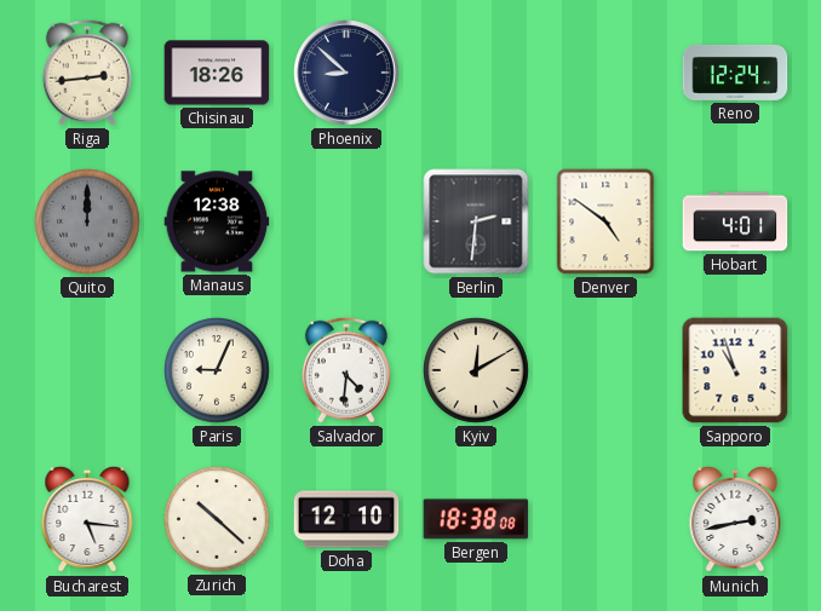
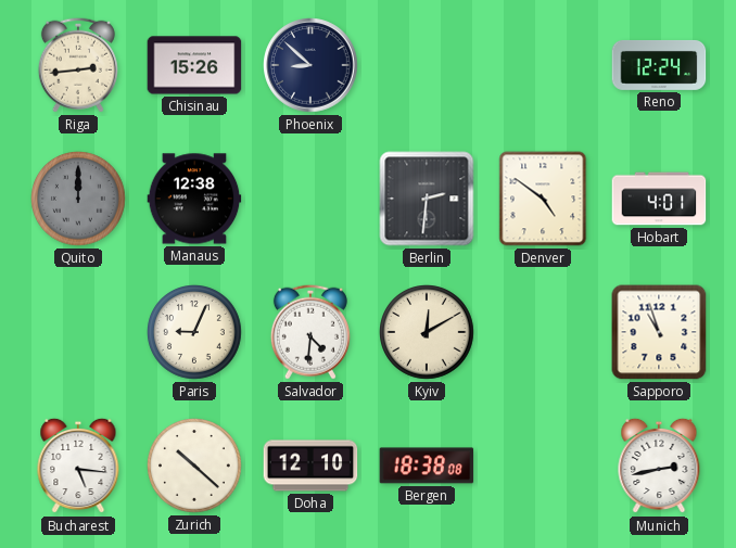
Chisinau: 18:26 -> 15:26 (194, 65)
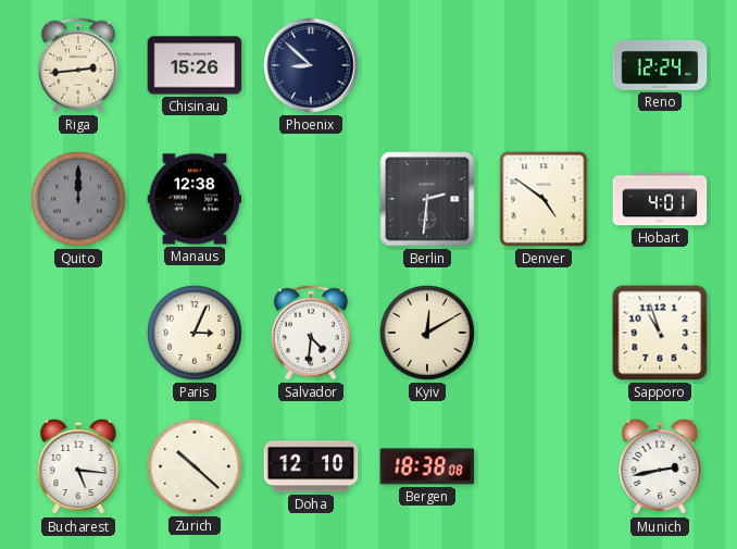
Paris: 9:04 -> 3:04 (196, 334)
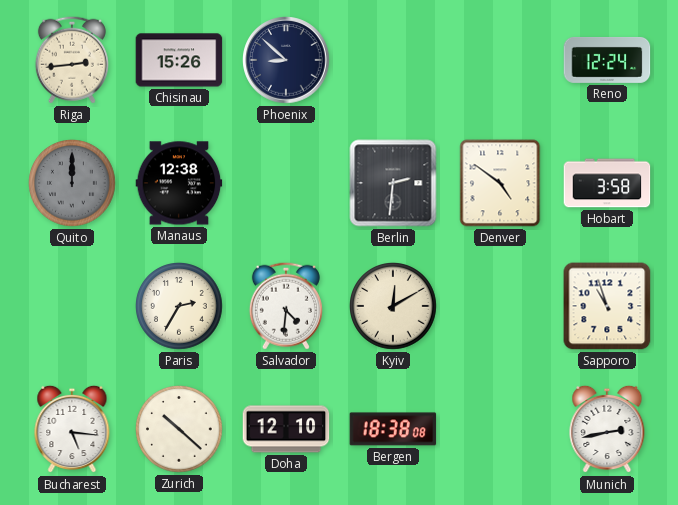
Hobart: 4:01 -> 3:58 (607, 183)
Paris: 3:04 -> 2:35 (180, 307)
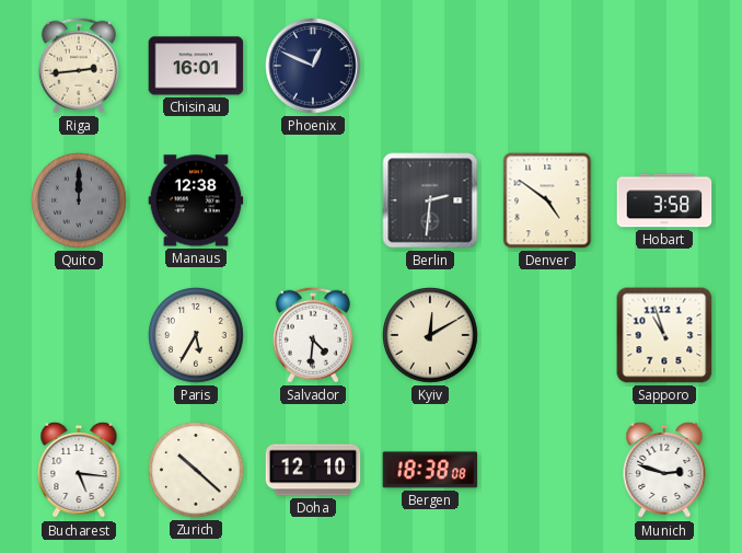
Chisinau: 15:26 -> 16:01 (196, 66)
Phoenix: 8:52 -> 12:49 (313, 66)
Reno: 12:24 -> none (607, 60)
Paris: 2:35 -> 5:35 (197, 336)
Munich: 2:43 -> 2:48 (664, 470)
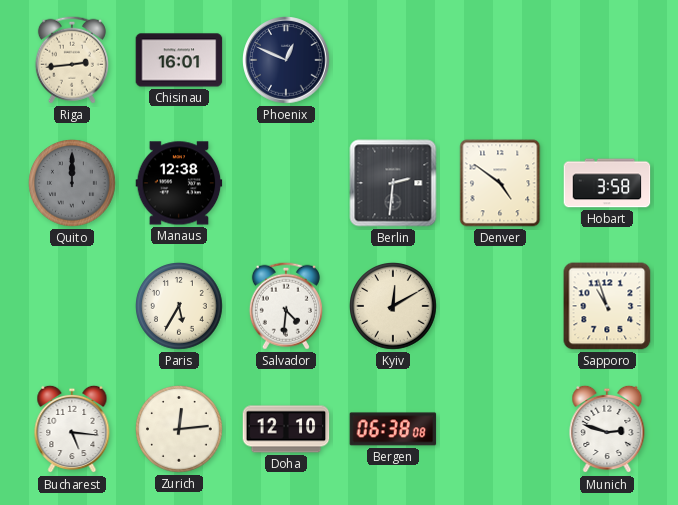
Zurich: 10:22 -> 12:14 (180, 430)
Bergen: 18:38 -> 06:38 (393, 429)
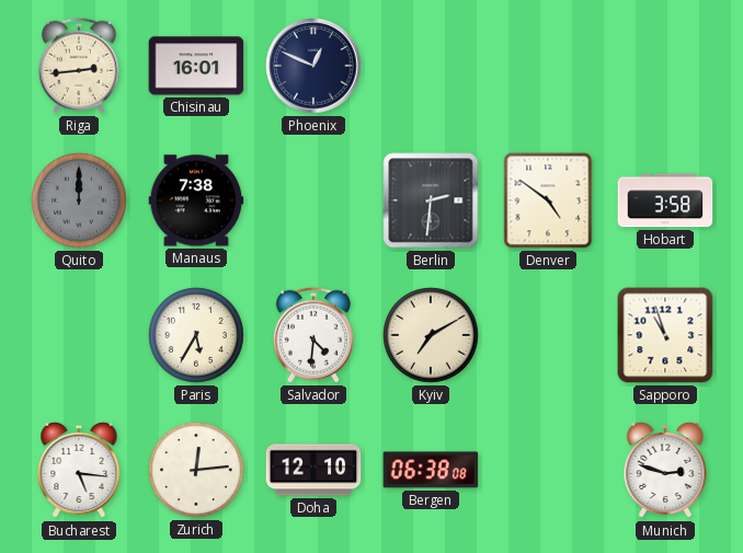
Manaus: 12:38 -> 7:38 (196, 200)
Kyiv: 12:10 -> 7:10 (432, 336)
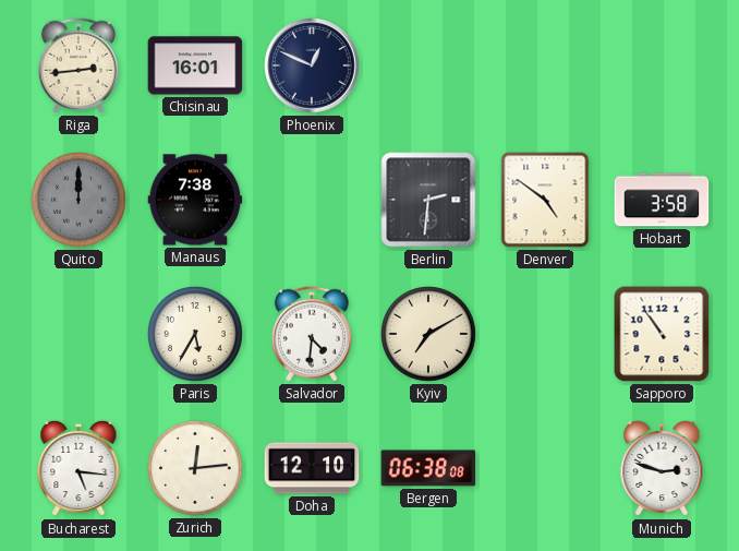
Sapporo: 10:57 -> 10:54 (662, 334)
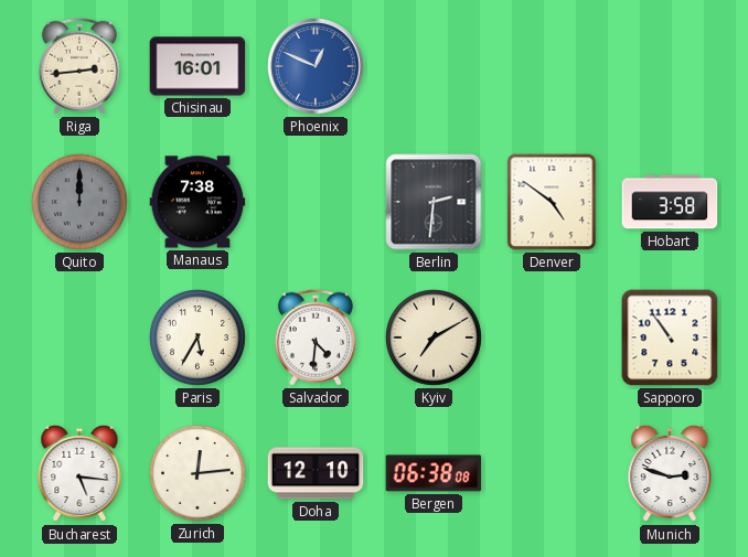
Phoenix dial: navy -> blue (316, 66)
